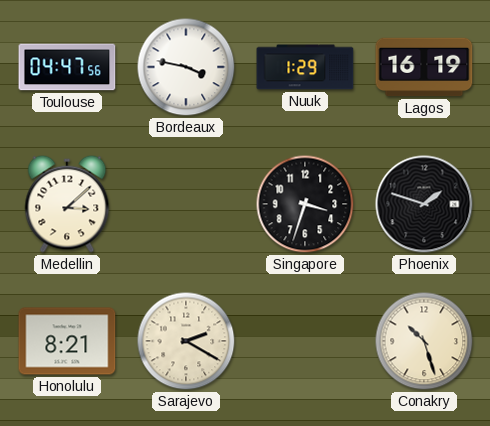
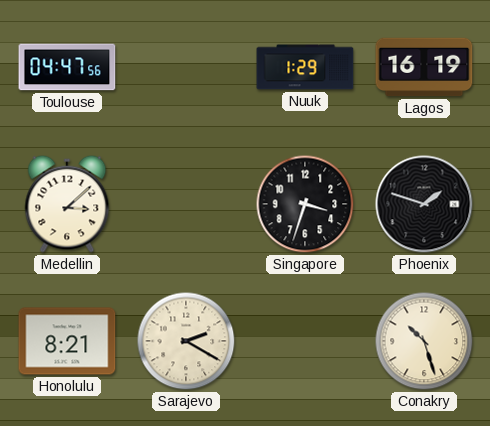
Bordeaux: 3:47 -> none (186, 67)
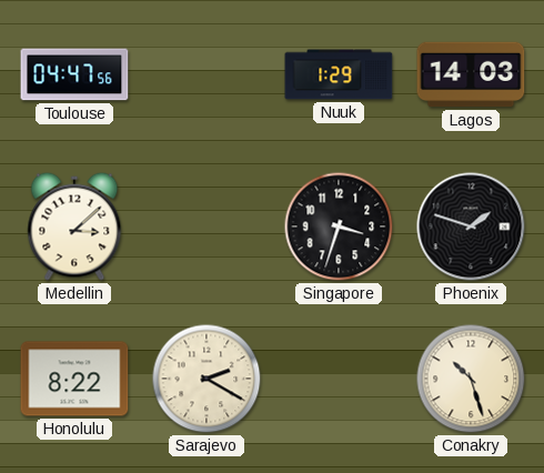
Lagos: 16:19 -> 14:03 (471, 74)
Honolulu: 8:21 -> 8:22 (74, 379)
